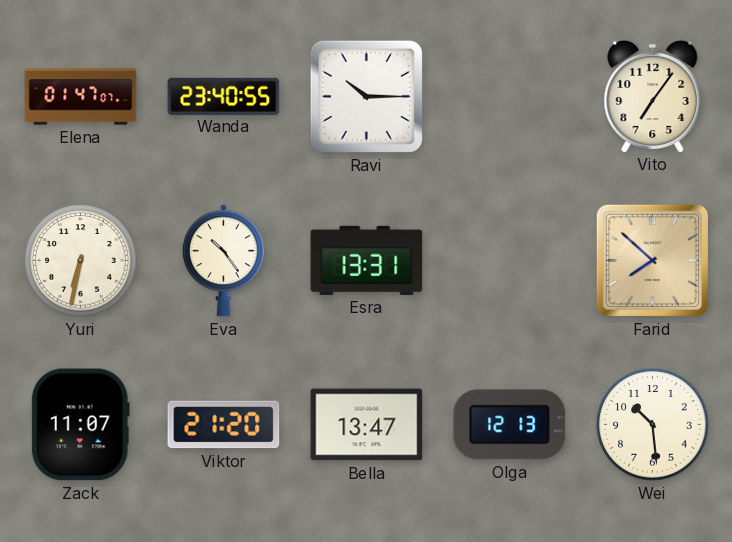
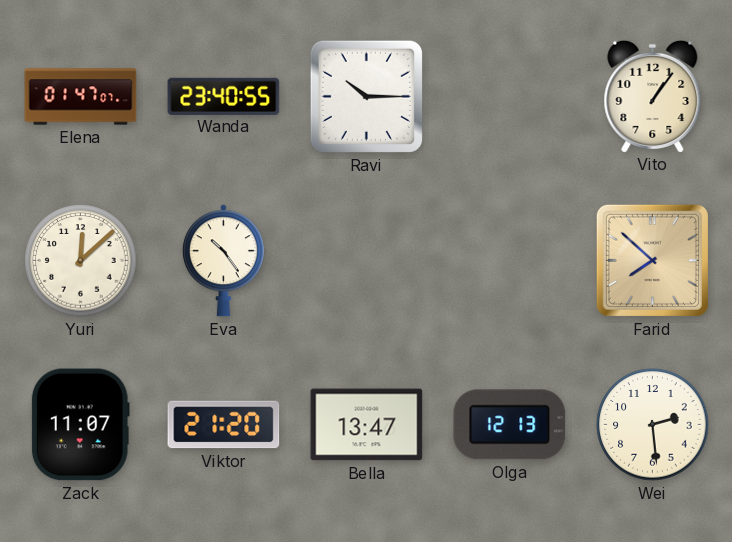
Vito: 7:06 -> 1:06 (653, 96)
Yuri: 6:32 -> 12:08 (81, 261)
Esra: 13:31 -> none (367, 260)
Wei: 10:29 -> 2:29 (653, 425)
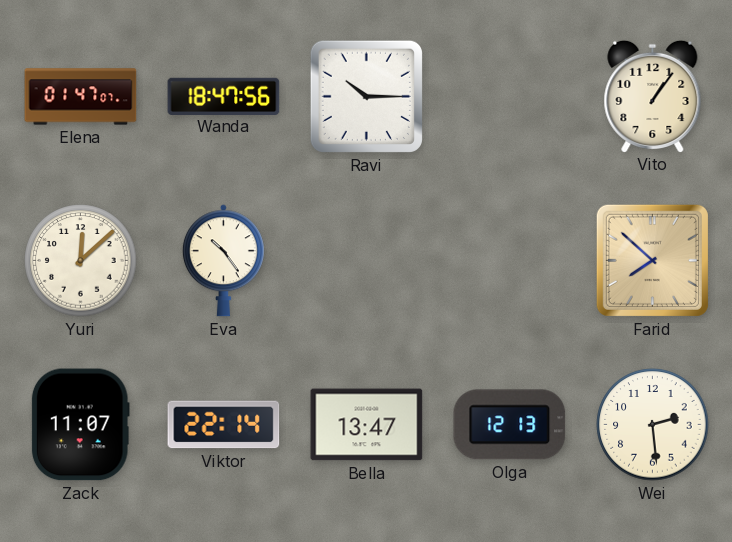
Wanda: 23:40 -> 18:47 (224, 96)
Viktor: 21:20 -> 22:14 (224, 425)
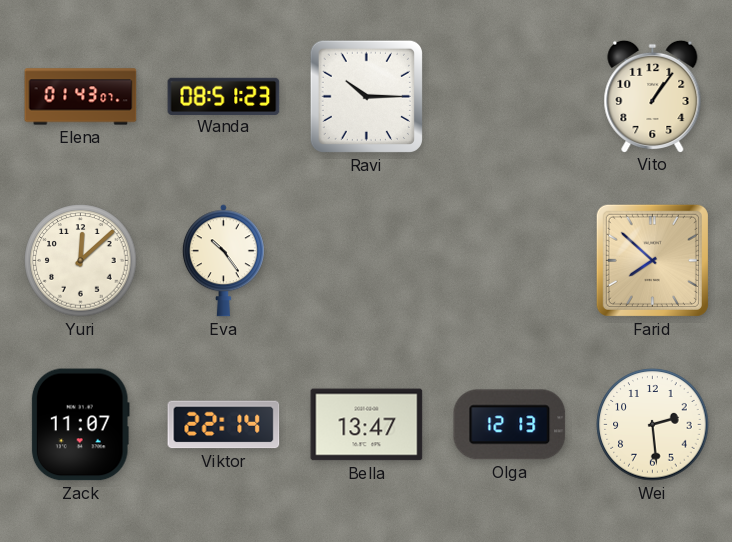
Elena: 01:47 -> 01:43 (81, 97)
Wanda: 18:47 -> 08:51 (224, 96)
